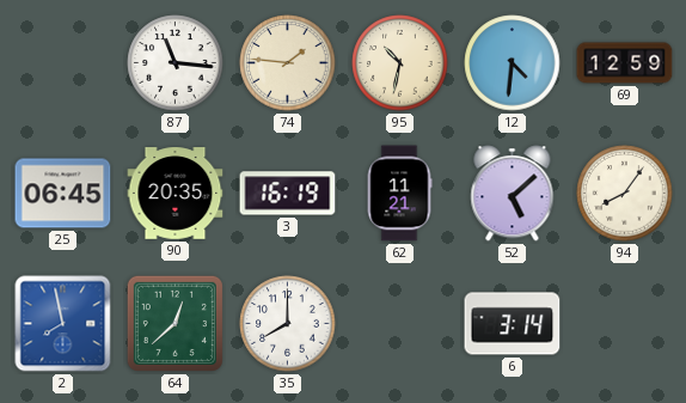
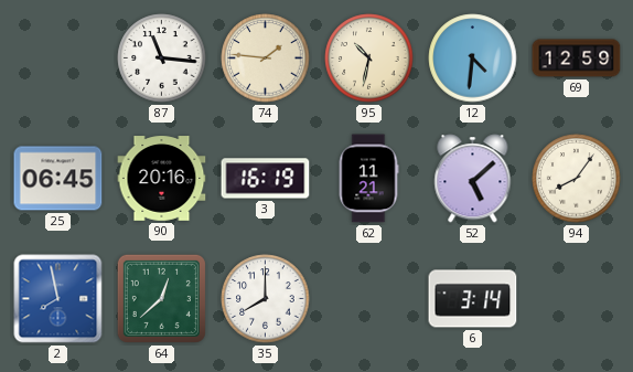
90: 20:35 -> 20:16 (162, 179)
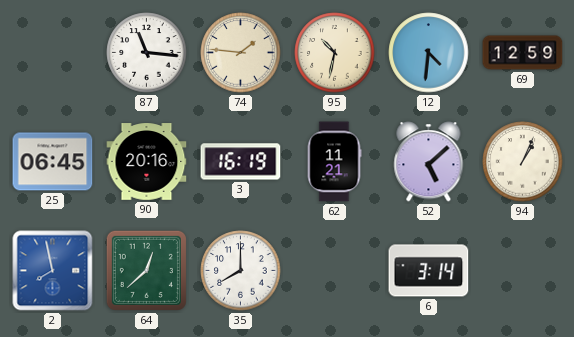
94: 8:06 -> 1:04 (523, 162)
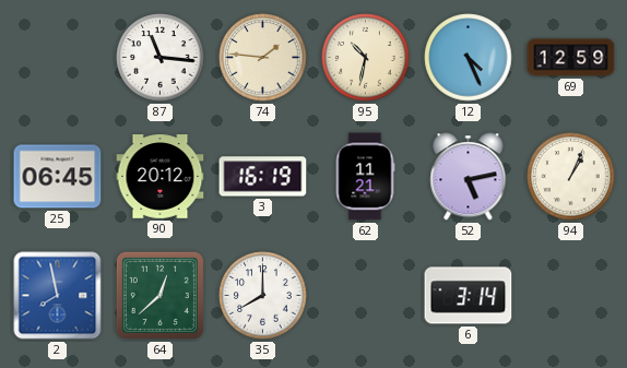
12: 4:31 -> 4:26 (469, 58)
90: 20:16 -> 20:12 (161, 177)
52: 5:08 -> 5:13 (469, 177)
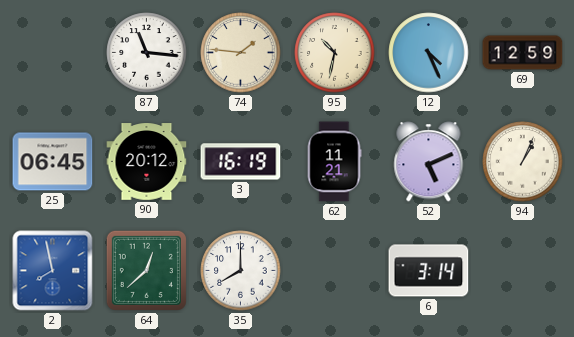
52: 5:13 -> 5:11 (429, 162)
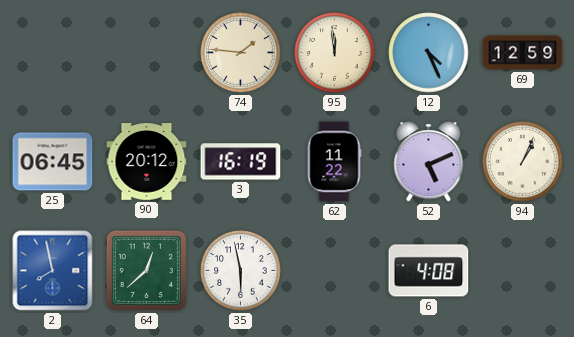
87: 11:16 -> none (147, 53)
95: 10:32 -> 11:59 (335, 53)
62: 11:21 -> 11:22 (334, 162)
35: 8:00 -> 5:58 (241, 271)
6: 3:14 -> 4:08 (429, 271)
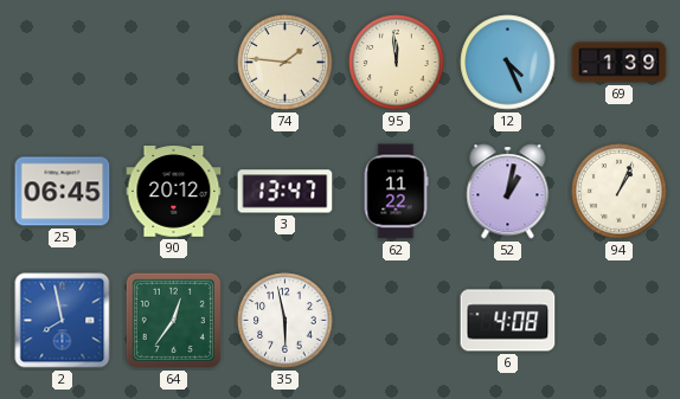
69: 12:59 -> 1:39 (620, 63)
3: 16:19 -> 13:47 (286, 192)
52: 5:11 -> 1:02 (508, 192)
64: 12:38 -> 12:36 (173, 320)
